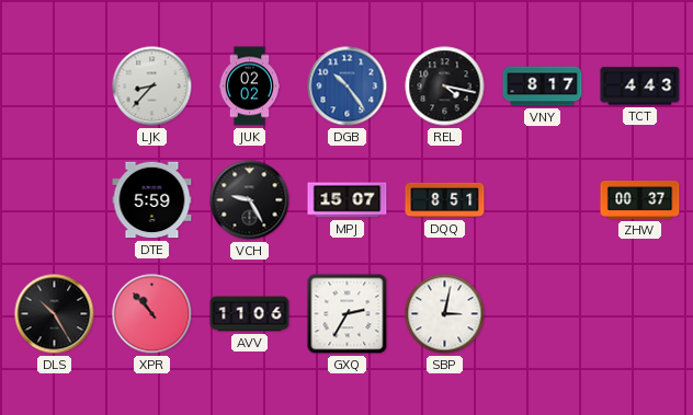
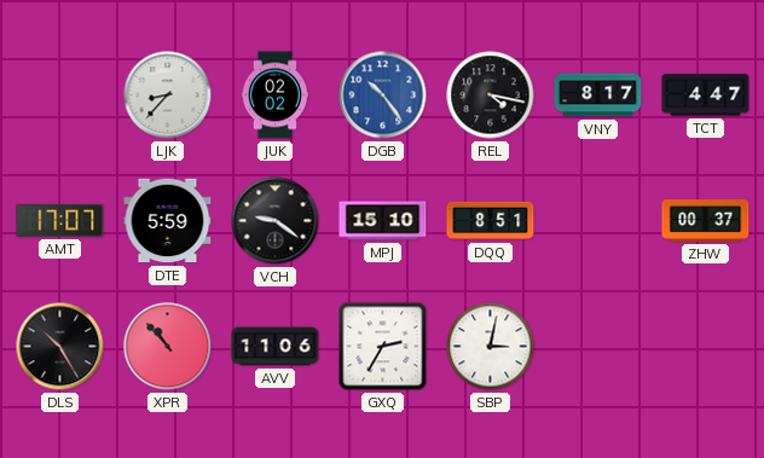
TCT: 4:43 -> 4:47 (706, 95)
AMT: none -> 17:07 (60, 220)
VCH: 9:25 -> 9:21 (276, 221)
MPJ: 15:07 -> 15:10 (383, 221)
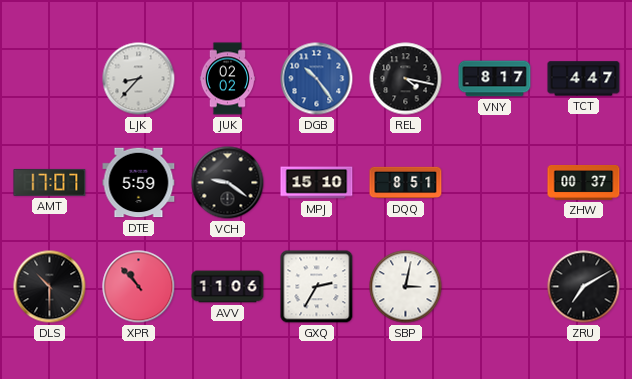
DLS: 10:25 -> 10:30 (50, 287)
ZRU: none -> 7:10 (584, 287)
